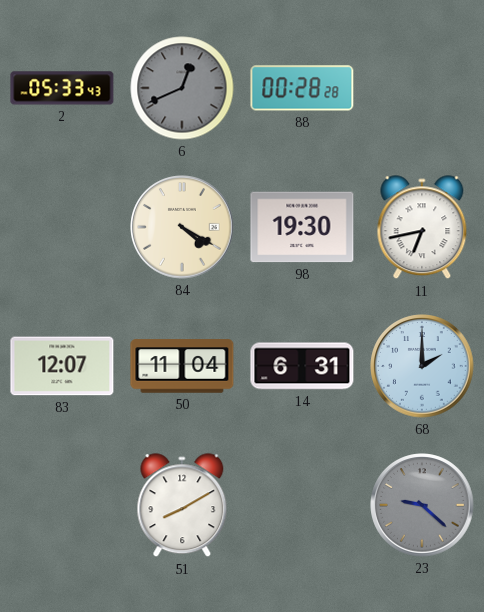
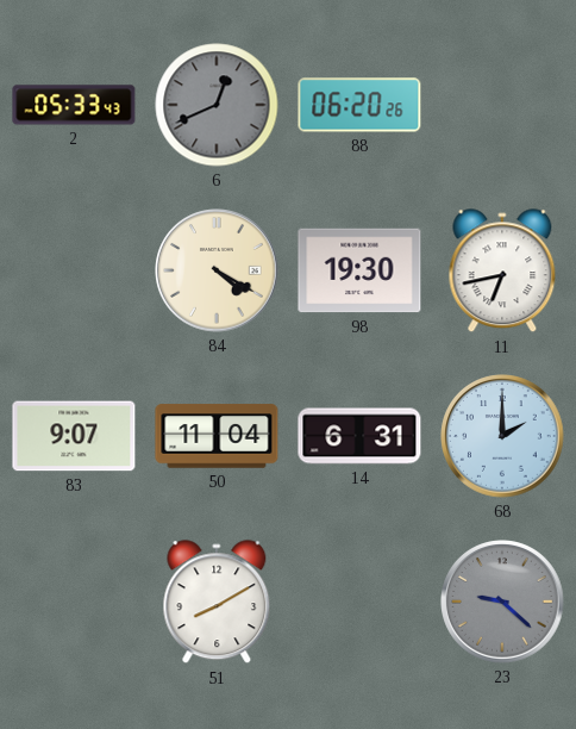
88: 00:28 -> 06:20 (359, 105)
83: 12:07 -> 9:07 (74, 436)
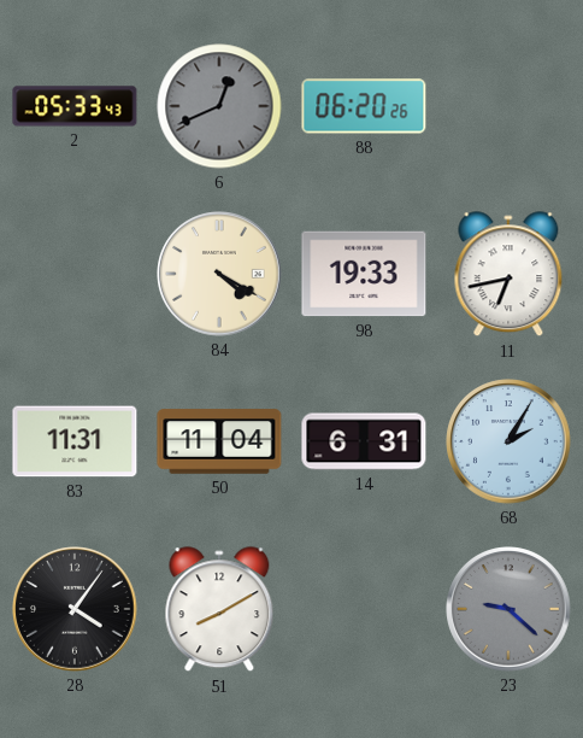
98: 19:30 -> 19:33 (364, 274)
83: 9:07 -> 11:31 (75, 441)
68: 2:00 -> 2:05 (508, 441)
28: none -> 4:06 (75, 609)
